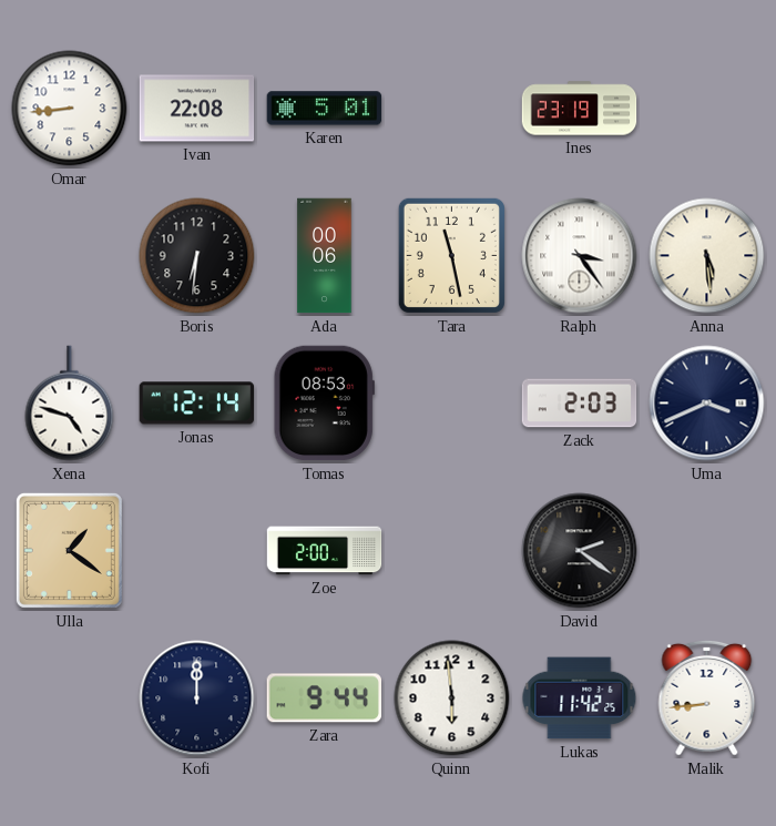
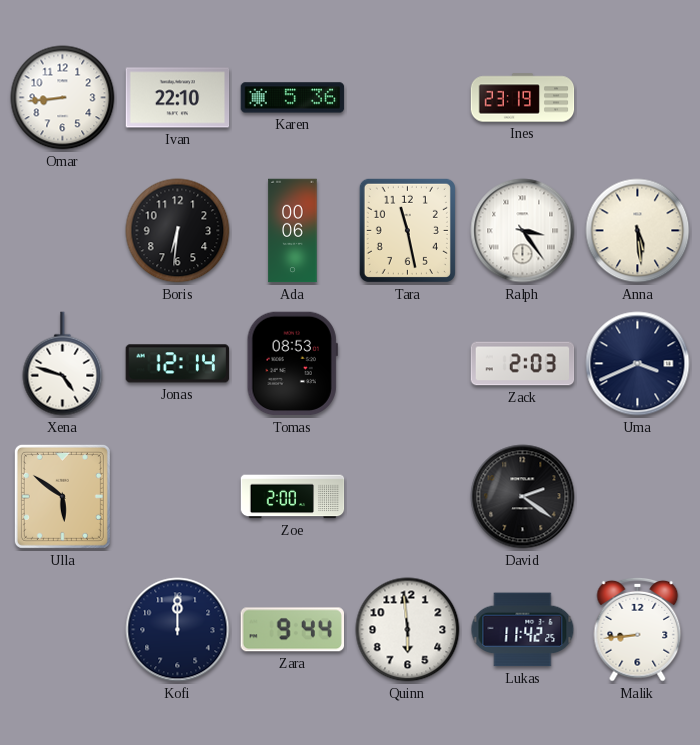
Ivan: 22:08 -> 22:10 (178, 98)
Karen: 5:01 -> 5:36 (293, 98)
Ulla: 1:21 -> 5:51 (62, 496)
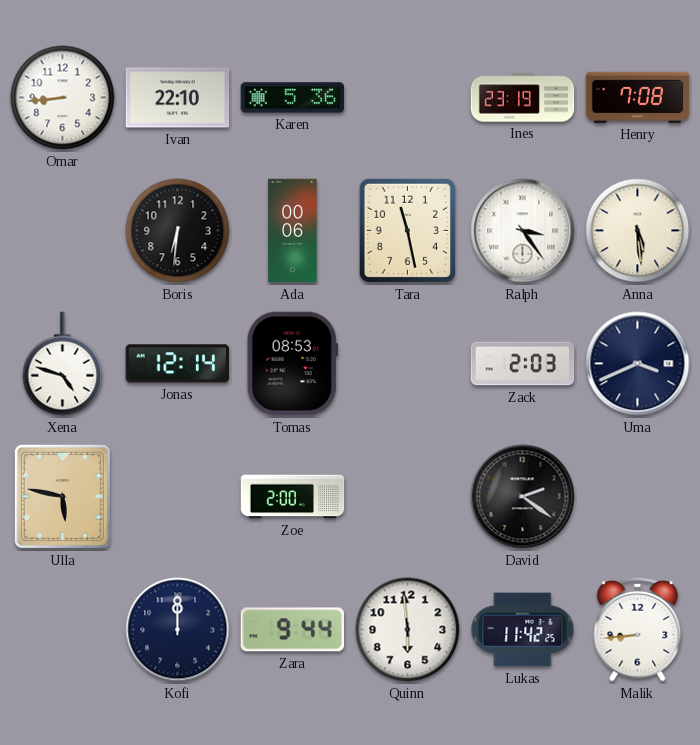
Henry: none -> 7:08 (638, 97)
Ulla: 5:51 -> 5:47 (62, 496)
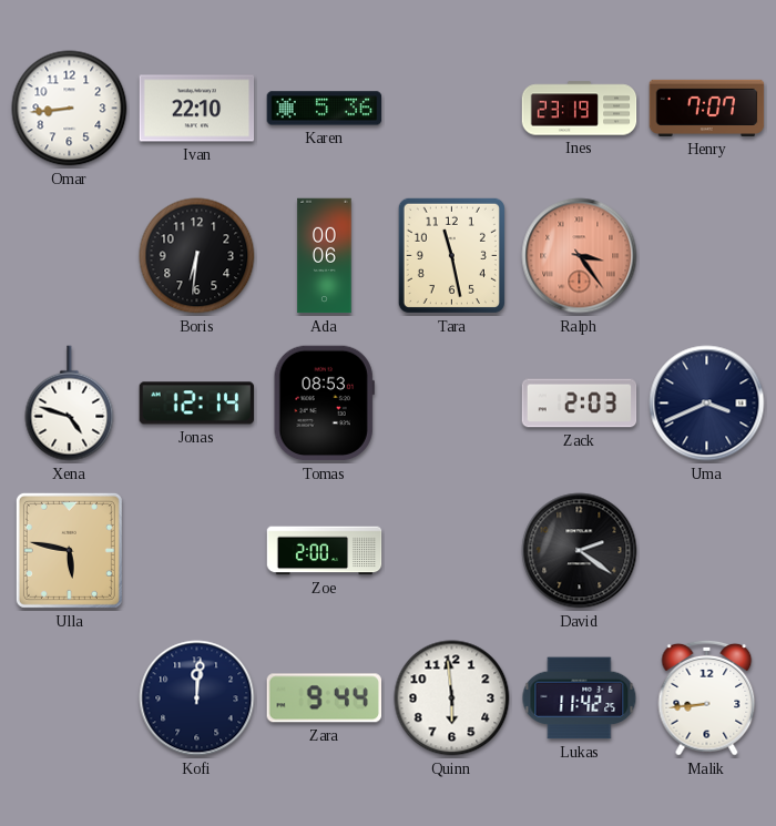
Henry: 7:08 -> 7:07 (707, 108)
Ralph dial: white -> salmon (580, 256)
Anna: 5:29 -> none (638, 231)
Kofi: 12:00 -> 12:01 (197, 698)
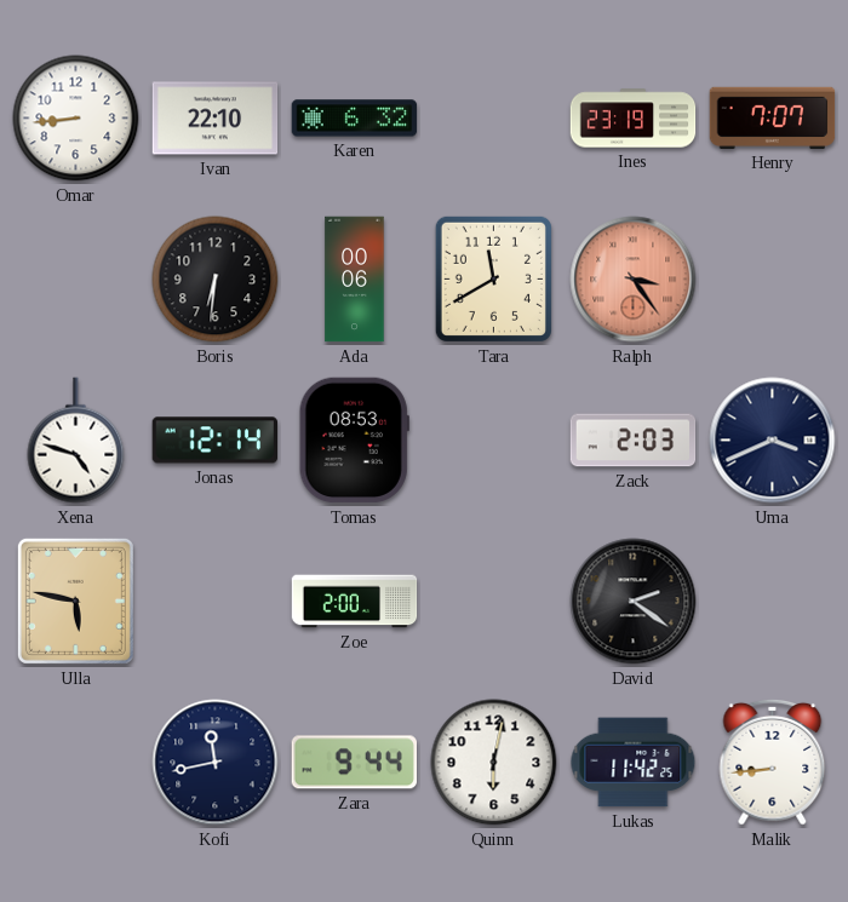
Karen: 5:36 -> 6:32 (355, 119)
Tara: 11:28 -> 11:40 (493, 278)
Kofi: 12:01 -> 11:43 (216, 763)
Quinn: 5:59 -> 6:02 (494, 763)
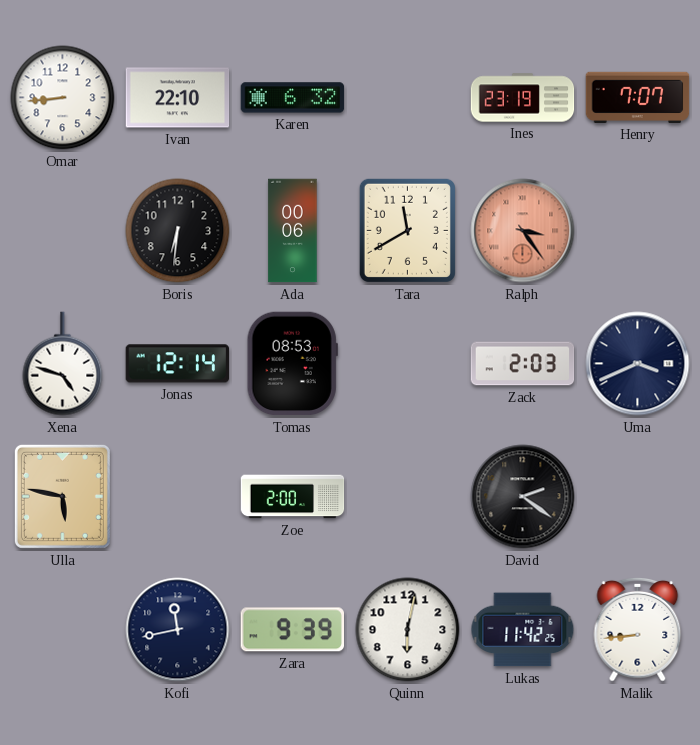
Zara: 9:44 -> 9:39 (292, 630)
